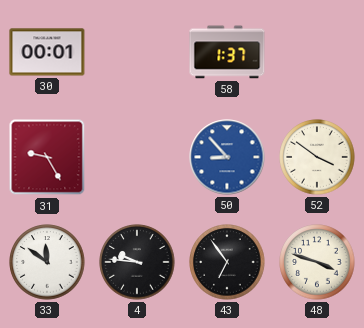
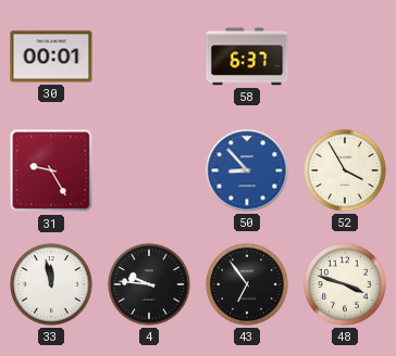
58: 1:37 -> 6:37 (247, 56)
52: 3:51 -> 3:55 (345, 170)
33: 11:51 -> 11:58 (51, 284)
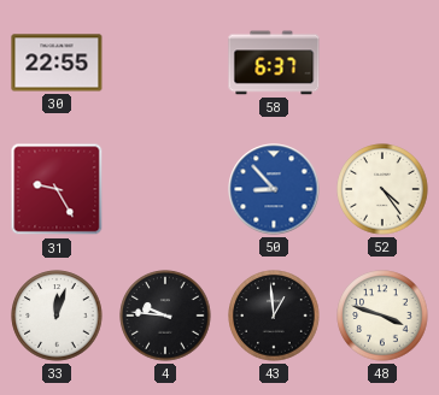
30: 00:01 -> 22:55 (57, 63)
52: 3:55 -> 4:24 (382, 189)
33: 11:58 -> 12:03 (57, 316)
43: 6:54 -> 12:59 (274, 316)
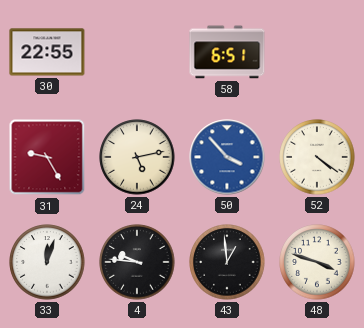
58: 6:37 -> 6:51 (227, 52)
24: none -> 5:13 (137, 157)
50: 8:53 -> 3:53 (227, 157)
52: 4:24 -> 4:21 (317, 157)
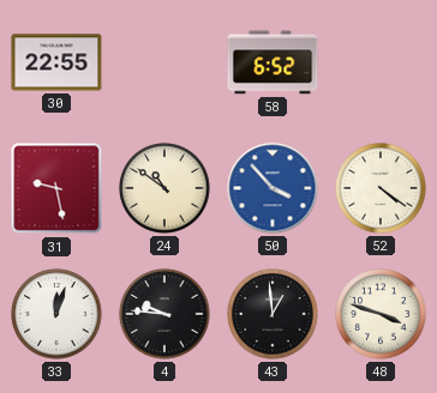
58: 6:51 -> 6:52 (273, 62)
31: 9:25 -> 9:28 (56, 188)
24: 5:13 -> 10:51 (164, 188)
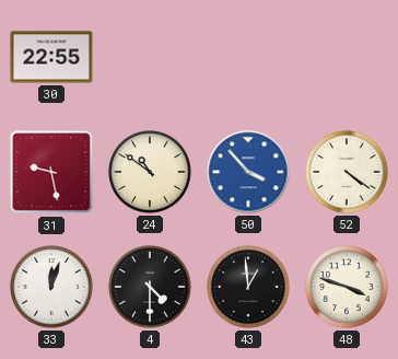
58: 6:52 -> none (273, 62)
4: 9:46 -> 4:30 (150, 287)
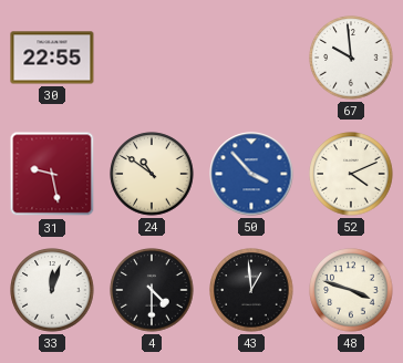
67: none -> 9:59 (351, 58)
52: 4:21 -> 4:11 (351, 174)
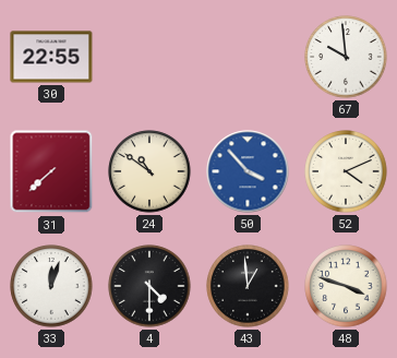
31: 9:28 -> 7:38 (51, 171)
